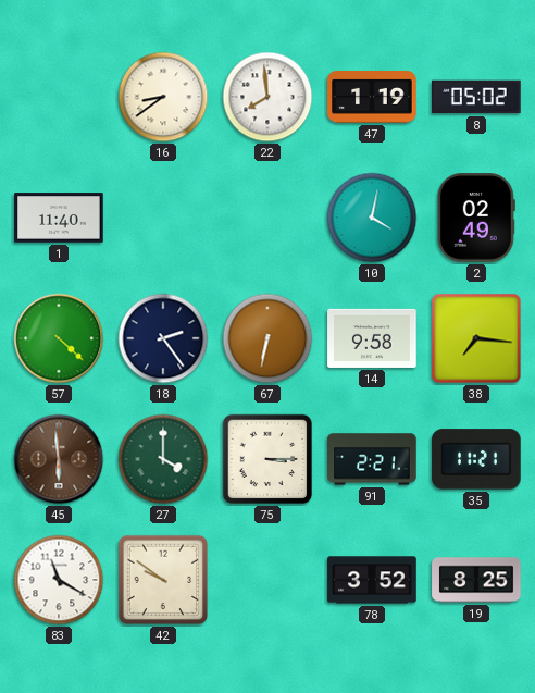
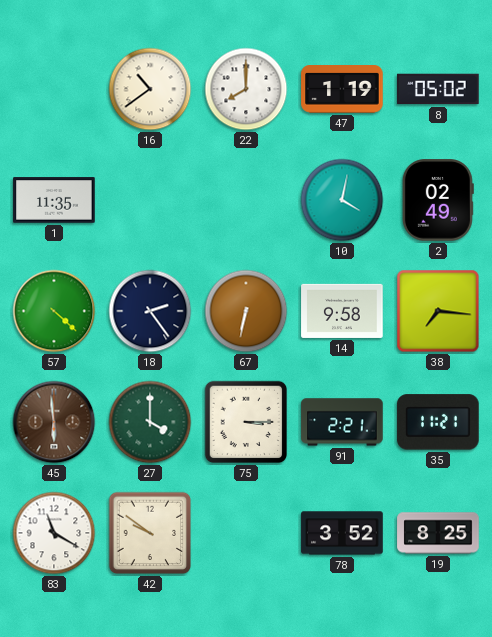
16: 8:39 -> 10:39 (150, 89)
22: 7:59 -> 8:00 (246, 89)
1: 11:40 -> 11:35 (54, 200)
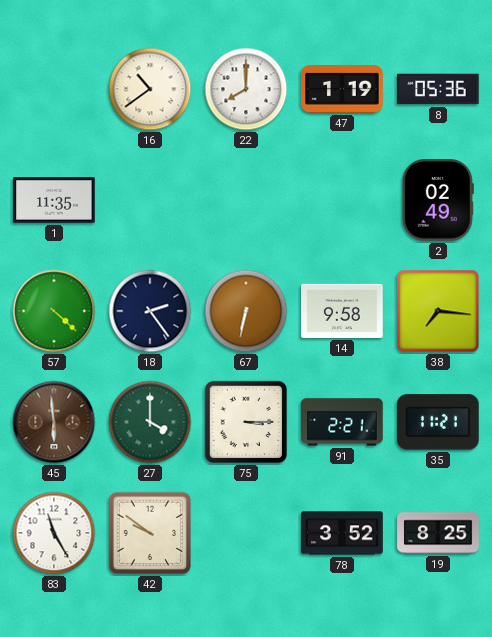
8: 05:02 -> 05:36 (438, 89)
10: 4:02 -> none (342, 200)
83: 11:20 -> 11:25 (54, 533)
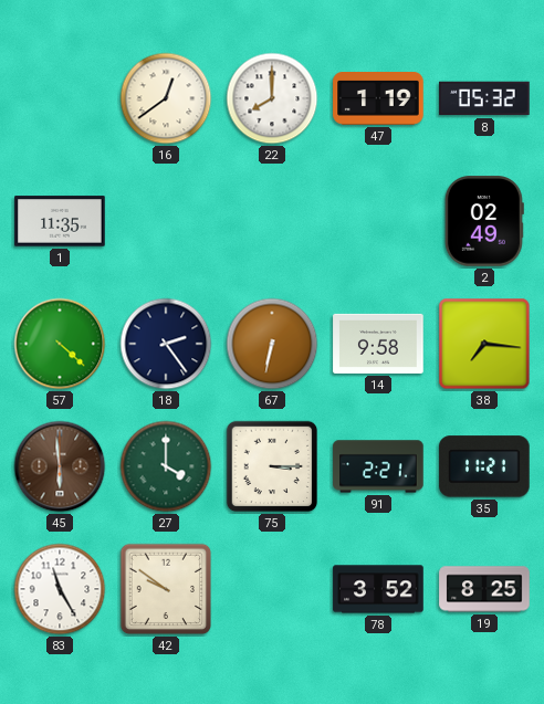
16: 10:39 -> 12:39 (166, 98)
8: 05:36 -> 05:32 (484, 98)
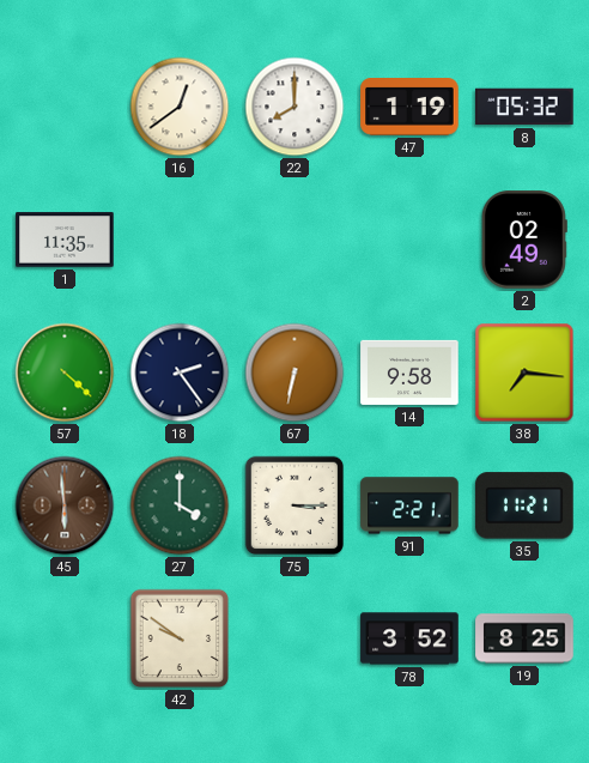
83: 11:25 -> none (60, 589)
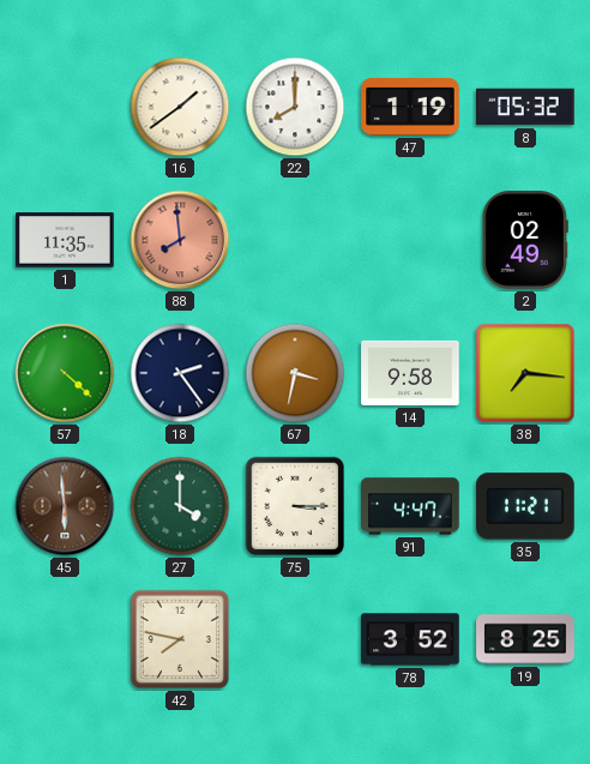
16: 12:39 -> 1:39 (180, 107)
88: none -> 7:59 (180, 240)
67: 6:32 -> 3:32 (295, 373)
91: 2:21 -> 4:47 (410, 506)
42: 9:51 -> 7:47 (180, 639)
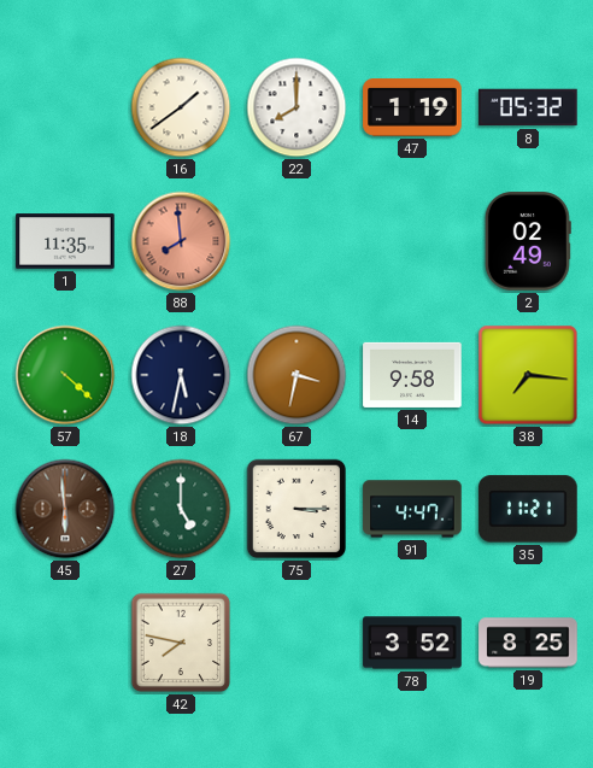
18: 2:24 -> 5:32 (181, 375)
27: 4:00 -> 5:00 (181, 509)
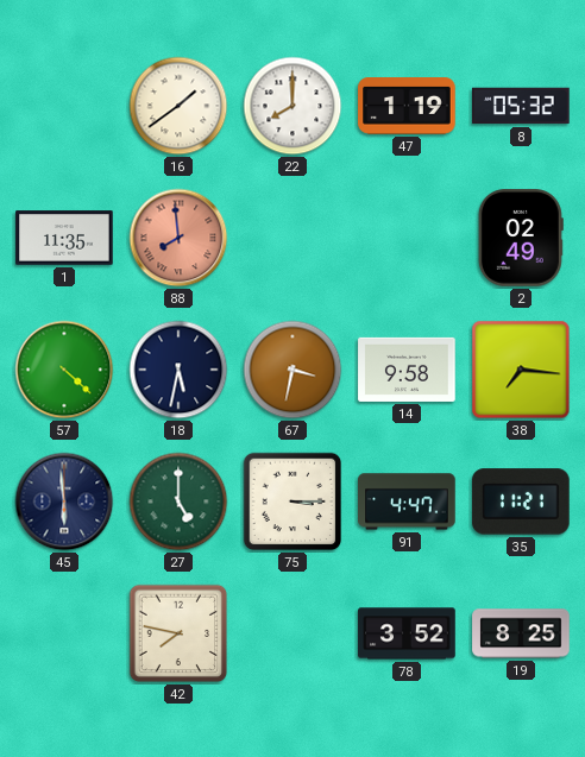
45 dial: brown -> navy (64, 501)
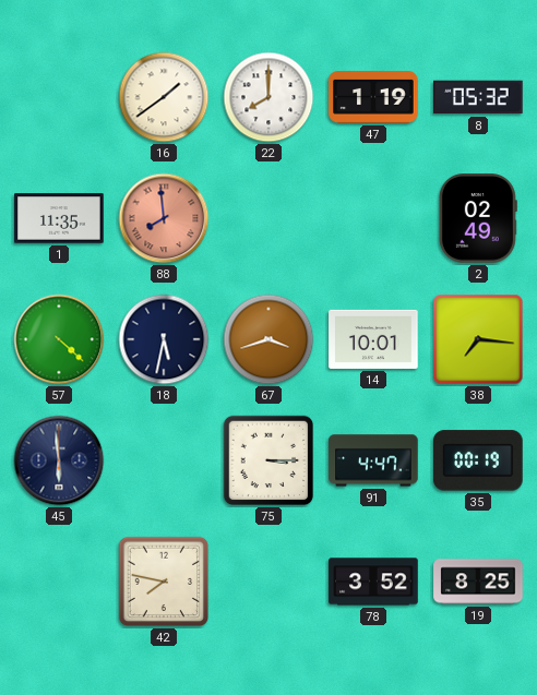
67: 3:32 -> 3:42 (268, 339)
14: 9:58 -> 10:01 (373, 339)
27: 5:00 -> none (178, 501)
35: 11:21 -> 00:19 (478, 460)
